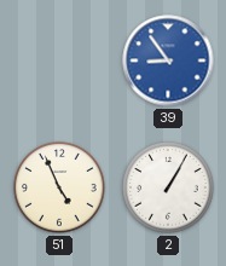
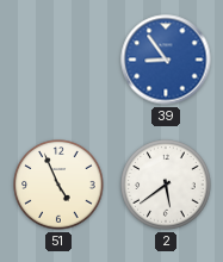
2: 1:05 -> 5:39 (166, 185)
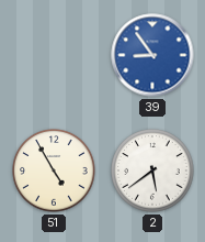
51: 4:56 -> 4:55 (54, 170)
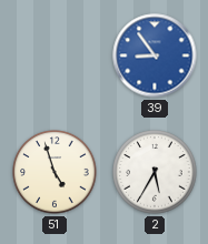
51: 4:55 -> 4:57 (55, 172)
2: 5:39 -> 5:35 (155, 172)
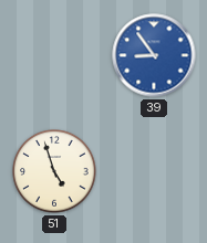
2: 5:35 -> none (155, 172)
